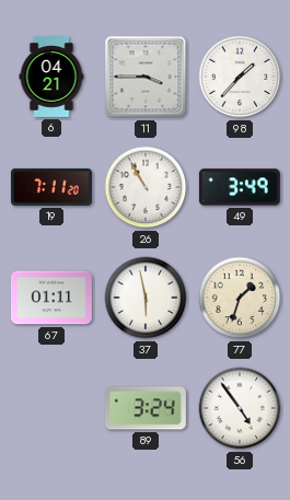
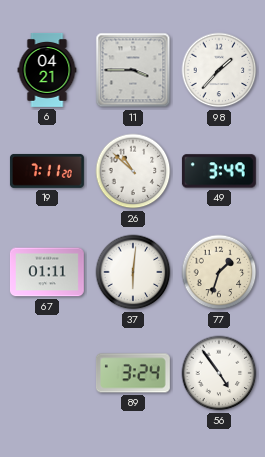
26: 10:55 -> 10:52 (133, 171)
37: 5:58 -> 6:01 (133, 272)
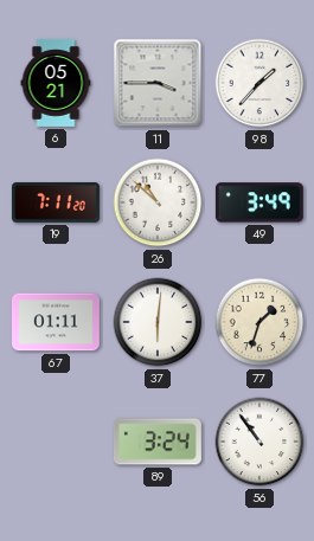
6: 04:21 -> 05:21 (56, 83)
56: 4:54 -> 10:54 (259, 442)
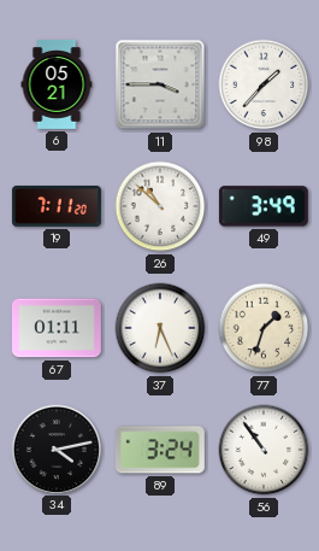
37: 6:01 -> 6:26 (160, 328)
34: none -> 4:13 (55, 449)
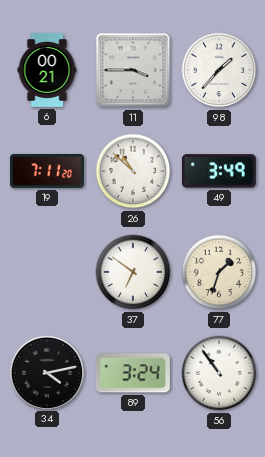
6: 05:21 -> 00:21 (47, 70)
67: 01:11 -> none (57, 328)
37: 6:26 -> 6:51 (133, 272)
